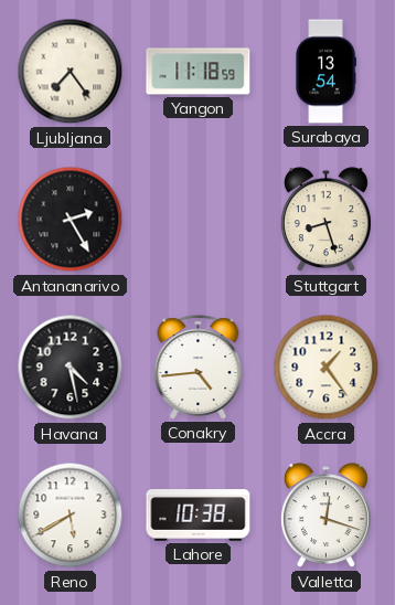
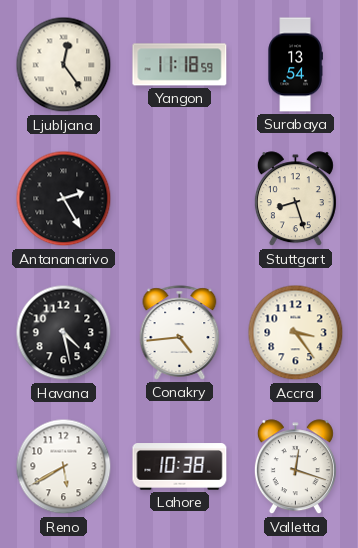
Ljubljana: 7:24 -> 12:24 (64, 65)
Accra: 1:24 -> 3:24 (296, 333)
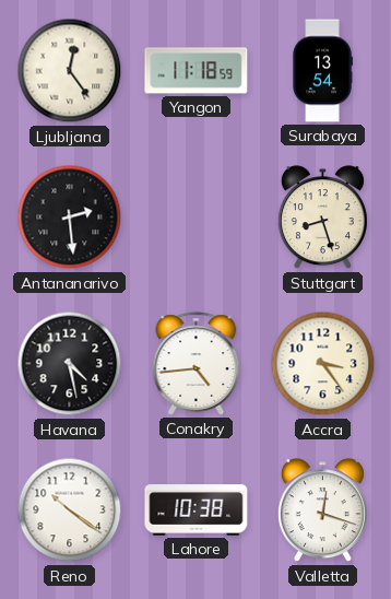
Antananarivo: 2:25 -> 2:29 (70, 218)
Reno: 5:40 -> 10:21 (70, 510)
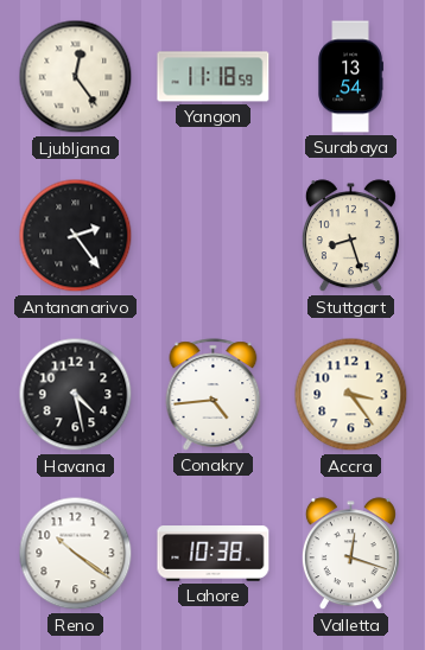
Antananarivo: 2:29 -> 2:24 (76, 236)
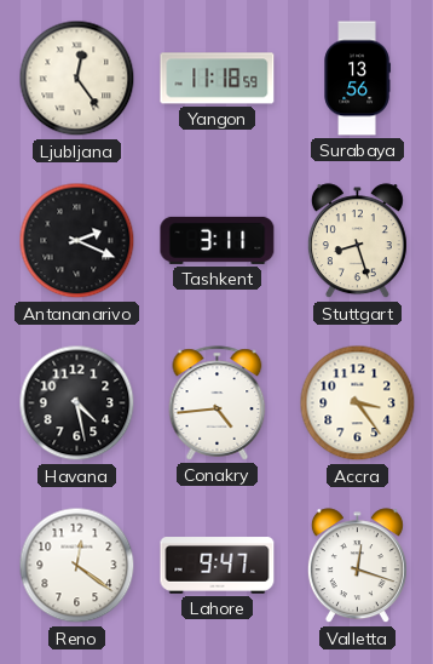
Surabaya: 13:54 -> 13:56 (357, 79)
Antananarivo: 2:24 -> 2:19 (77, 241)
Tashkent: none -> 3:11 (218, 240)
Reno: 10:21 -> 12:21 (77, 566)
Lahore: 10:38 -> 9:47 (218, 566)
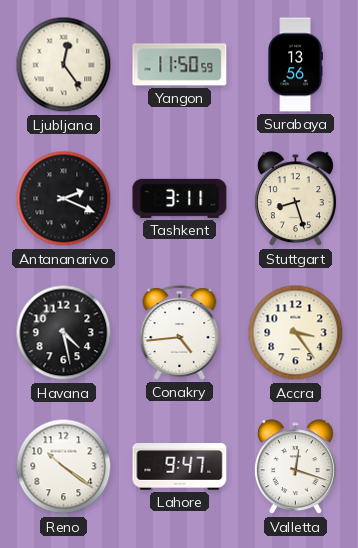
Yangon: 11:18 -> 11:50 (180, 65)
Reno: 12:21 -> 10:21 (64, 467)
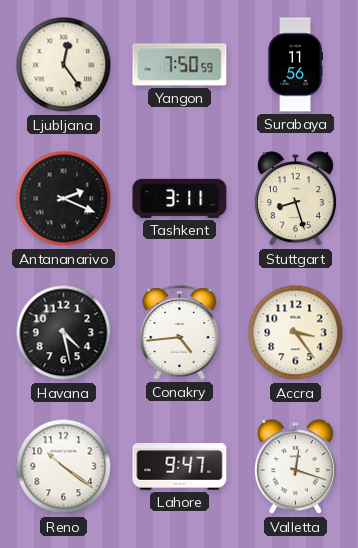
Yangon: 11:50 -> 7:50 (180, 65)
Surabaya: 13:56 -> 11:56 (295, 65)
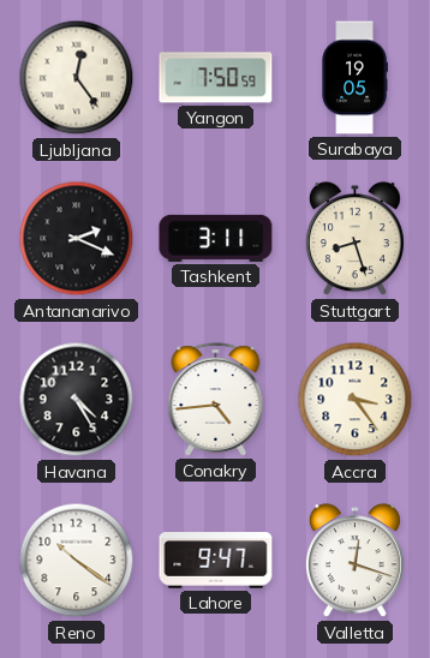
Surabaya: 11:56 -> 19:05 (354, 78)
Havana: 4:28 -> 4:25 (77, 400)
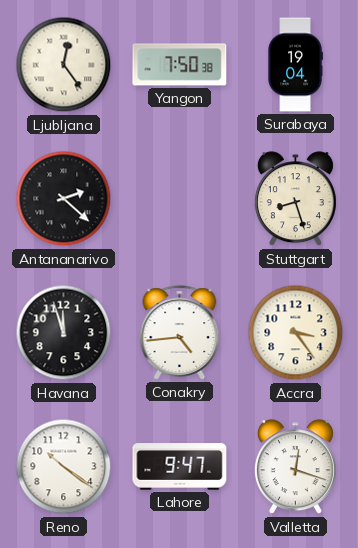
Yangon: 7:50:59 -> 7:50:38 (180, 65)
Surabaya: 19:05 -> 19:04 (295, 65)
Antananarivo: 2:19 -> 2:22 (64, 199)
Tashkent: 3:11 -> none (216, 238)
Havana: 4:25 -> 11:57 (64, 333)
